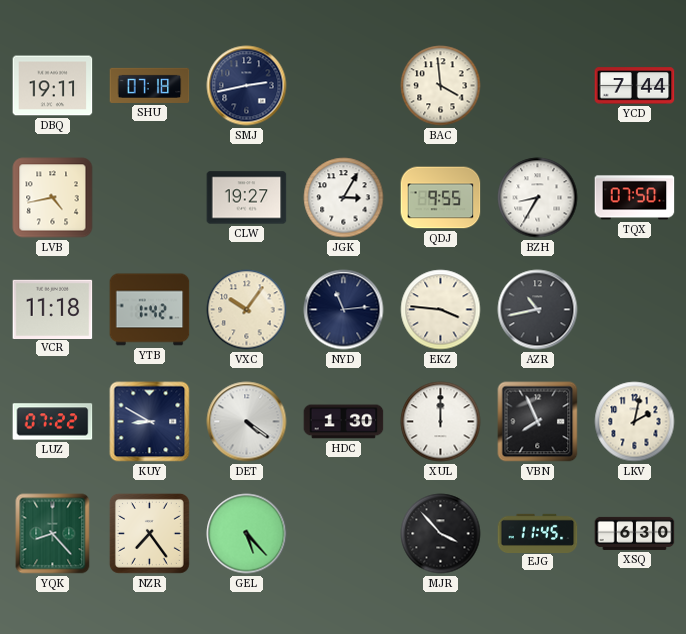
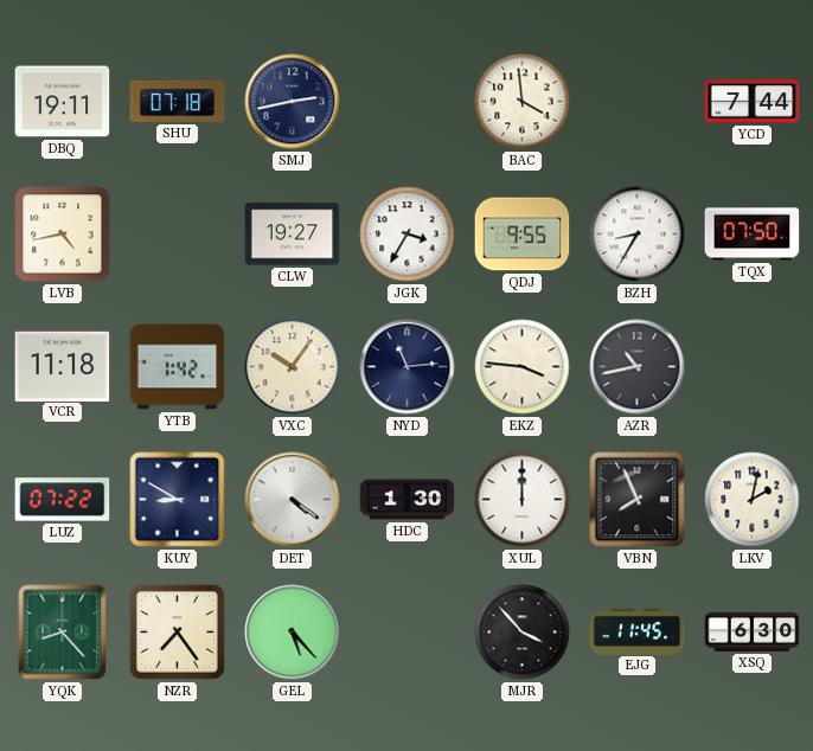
JGK: 3:05 -> 3:35 (408, 235)
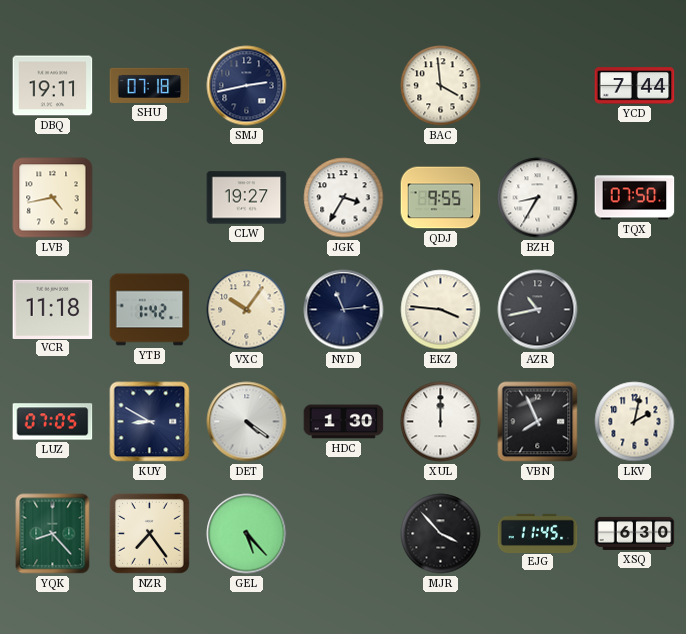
LUZ: 07:22 -> 07:05 (53, 422)
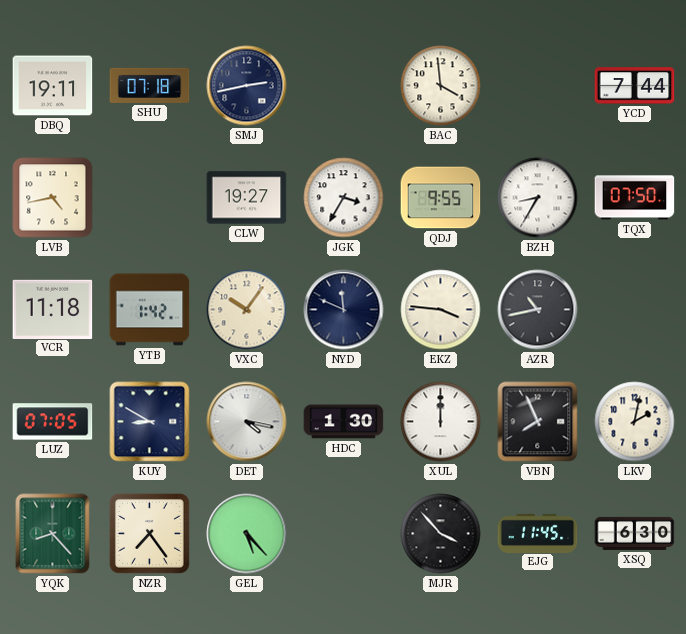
NYD: 11:14 -> 11:49 (344, 310)
DET: 4:21 -> 4:17 (247, 422)
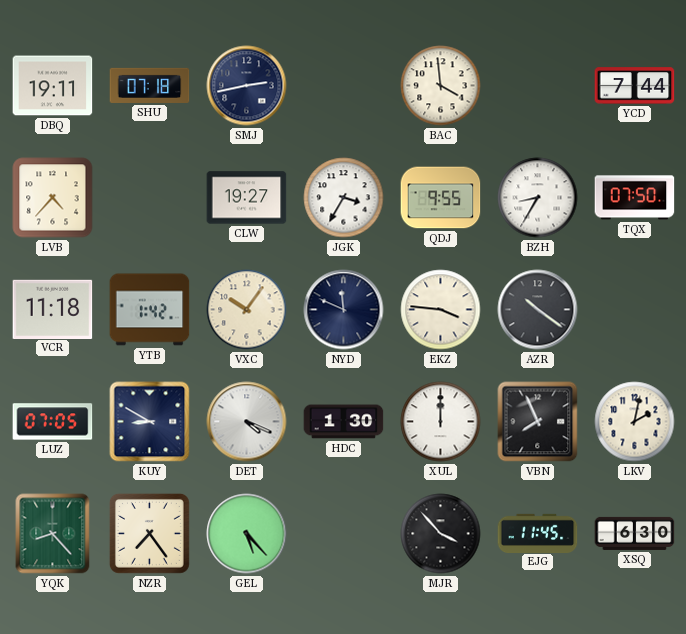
LVB: 4:43 -> 4:37 (53, 198)
AZR: 10:43 -> 10:21 (538, 310)
DET: 4:17 -> 4:19 (247, 422)
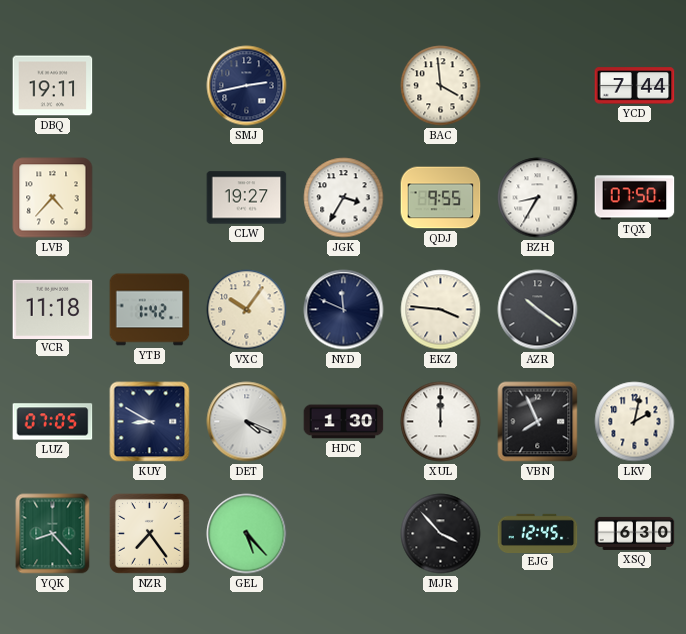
SHU: 07:18 -> none (150, 85)
EJG: 11:45 -> 12:45 (538, 533)
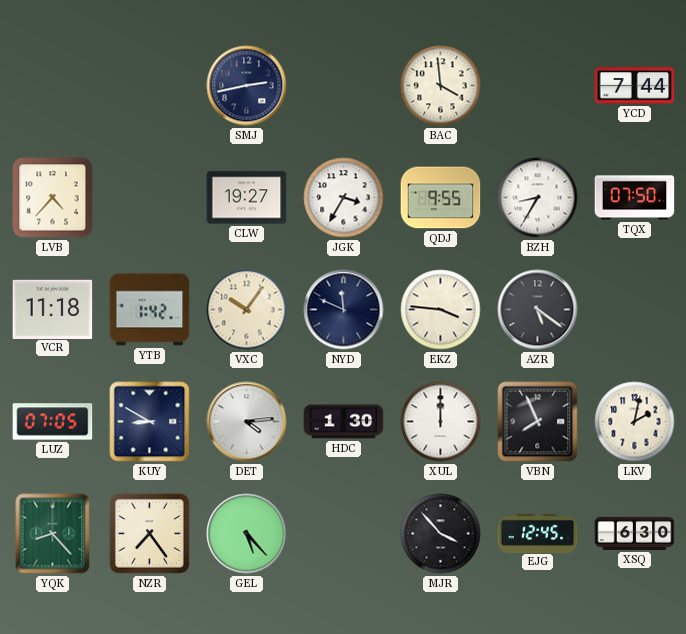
DBQ: 19:11 -> none (53, 86)
AZR: 10:21 -> 5:21 (538, 310)
DET: 4:19 -> 4:14 (247, 422)
